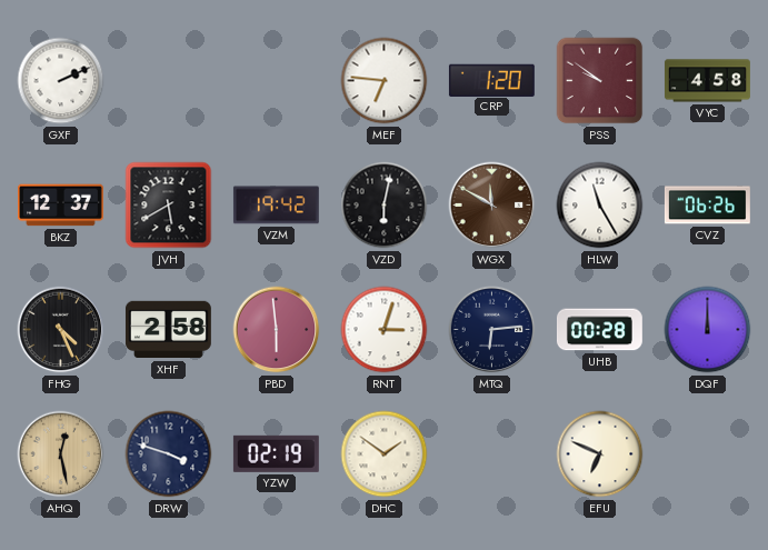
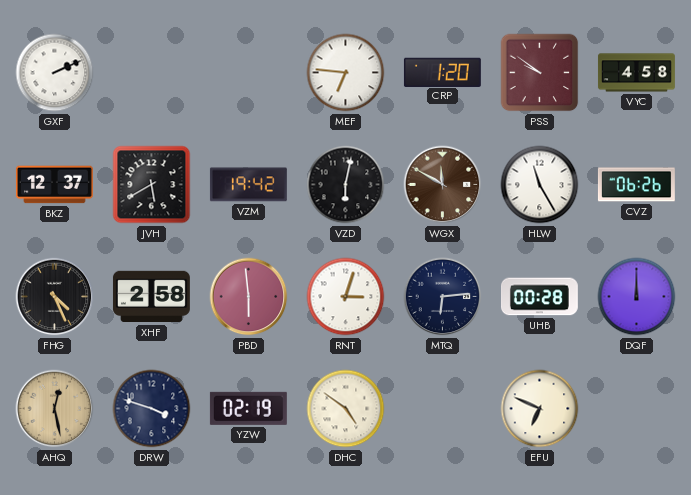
DHC: 1:51 -> 4:51 (346, 409)
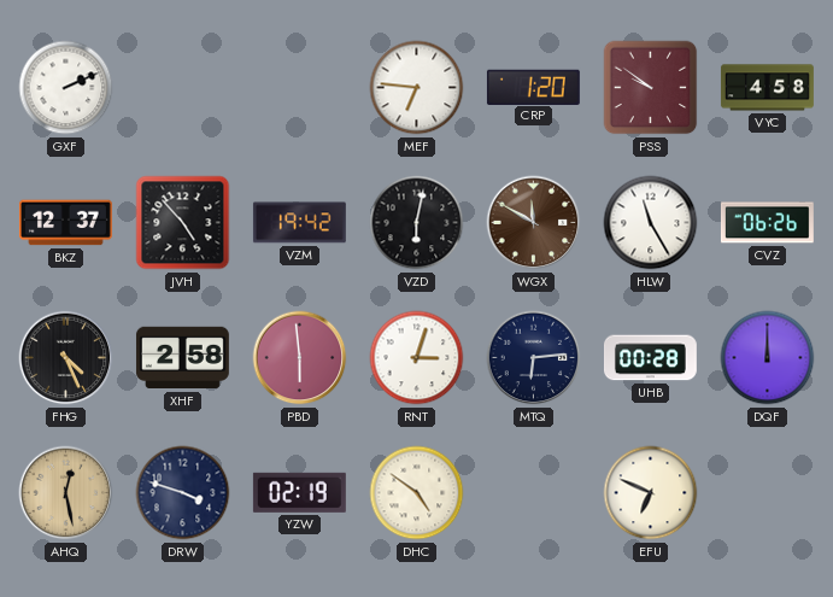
JVH: 5:40 -> 4:53 (183, 223)
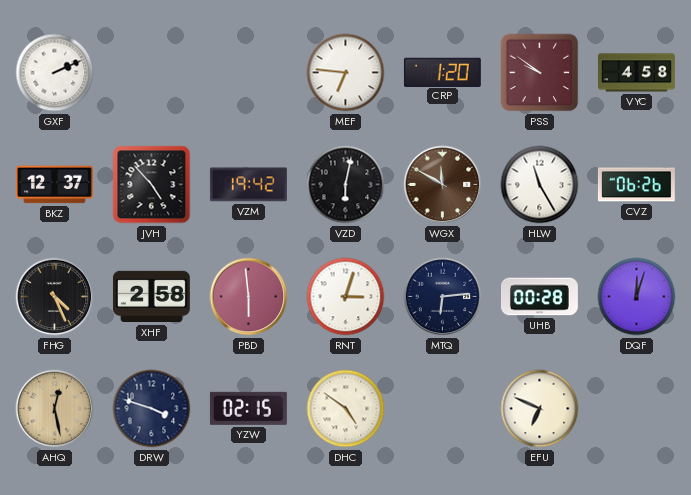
DQF: 12:00 -> 12:03 (637, 297)
YZW: 02:19 -> 02:15 (248, 408)
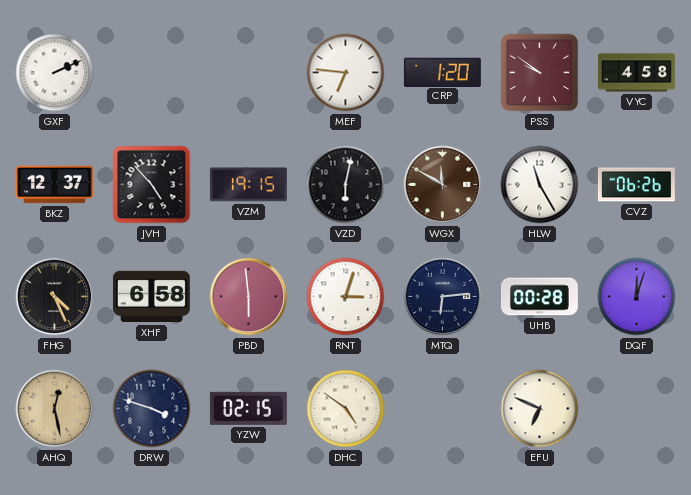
VZM: 19:42 -> 19:15 (248, 185)
XHF: 2:58 -> 6:58 (151, 297)
